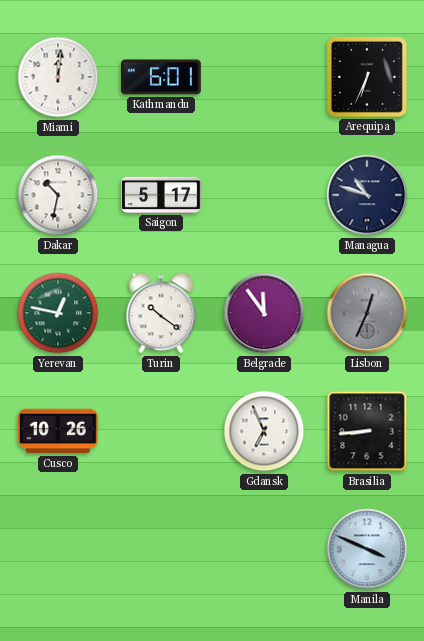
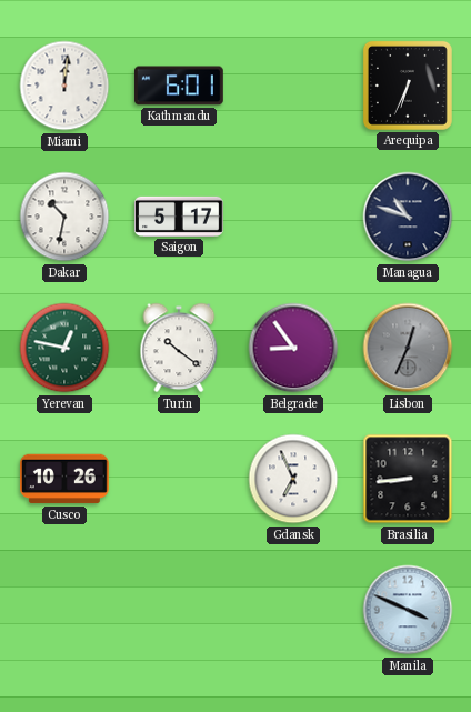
Belgrade: 11:54 -> 8:54 (293, 348)
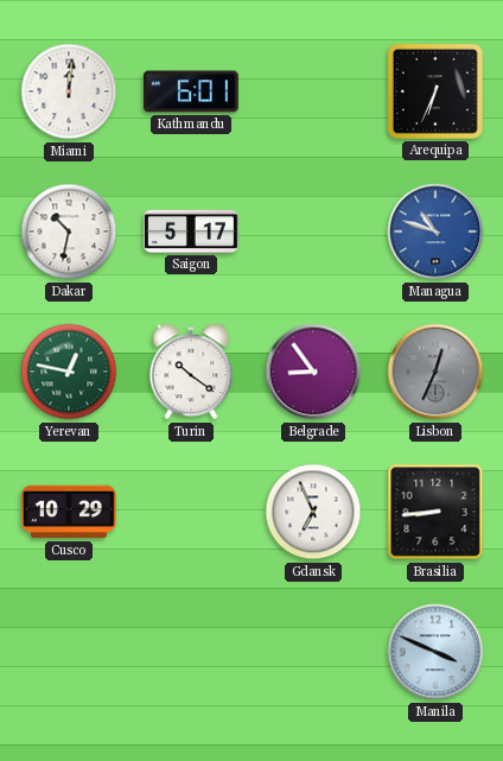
Managua dial: navy -> blue (435, 232)
Cusco: 10:26 -> 10:29 (70, 512)
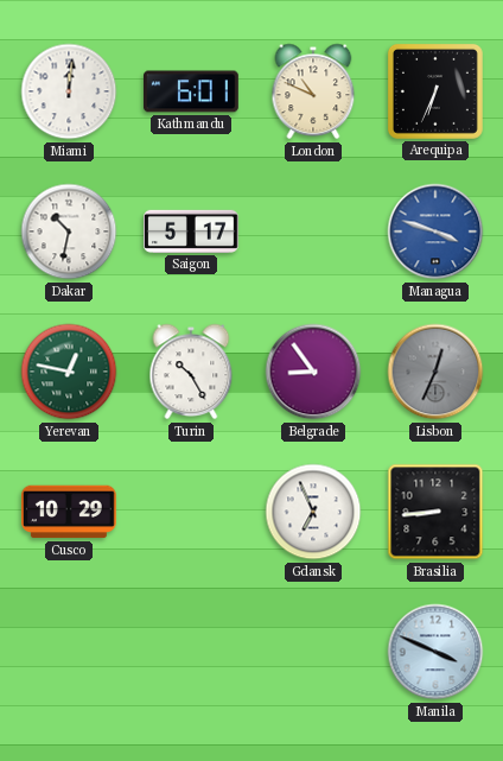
London: none -> 10:49 (313, 91)
Managua: 10:48 -> 3:48 (435, 232)
Turin: 10:21 -> 10:25 (191, 372)
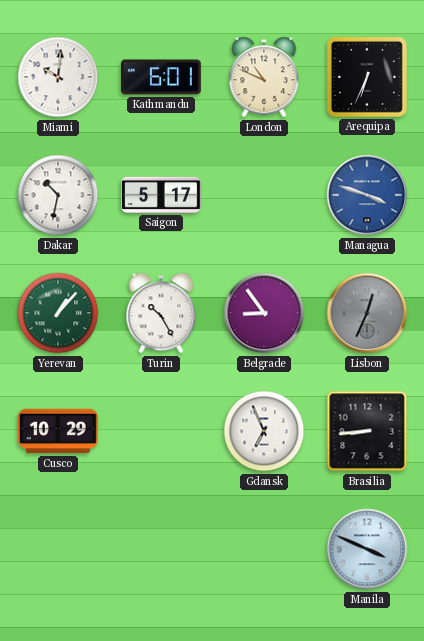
Miami: 12:01 -> 10:01 (58, 77)
Yerevan: 12:47 -> 1:07 (58, 313)
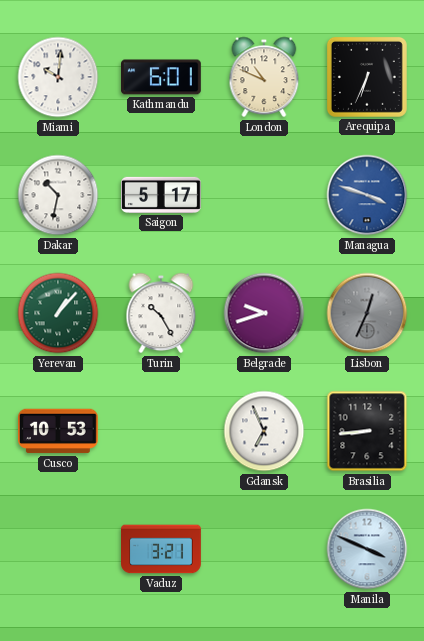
Belgrade: 8:54 -> 9:42 (264, 313)
Cusco: 10:29 -> 10:53 (59, 431)
Vaduz: none -> 3:21 (161, 549)
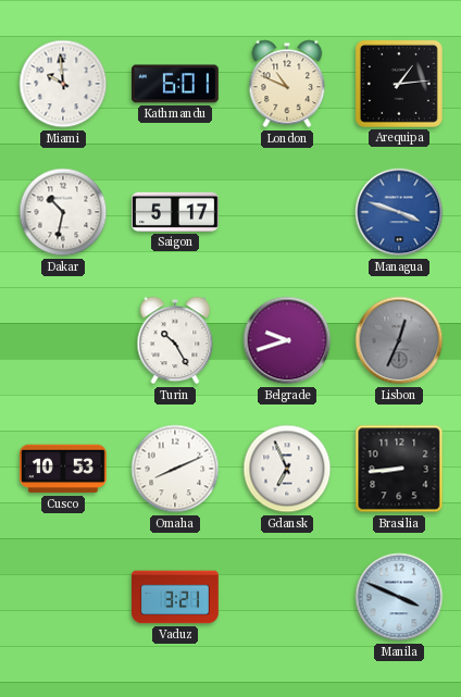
Miami: 10:01 -> 9:59 (63, 84)
Arequipa: 6:34 -> 1:14 (399, 84)
Yerevan: 1:07 -> none (58, 313)
Omaha: none -> 8:11 (175, 469)
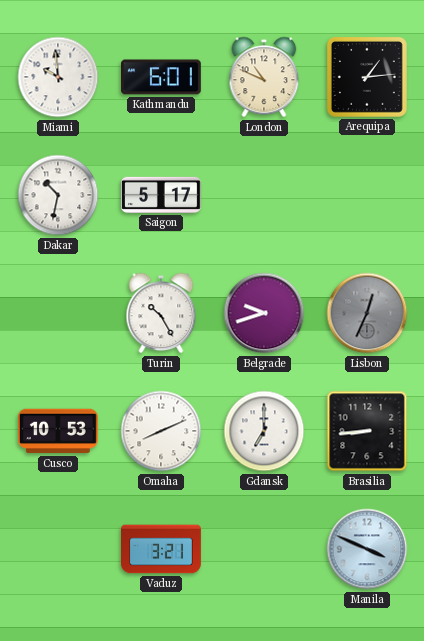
Managua: 3:48 -> none (399, 212)
Gdansk: 6:56 -> 7:00 (264, 431)
